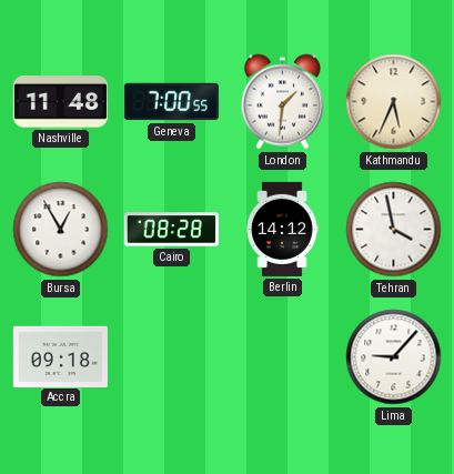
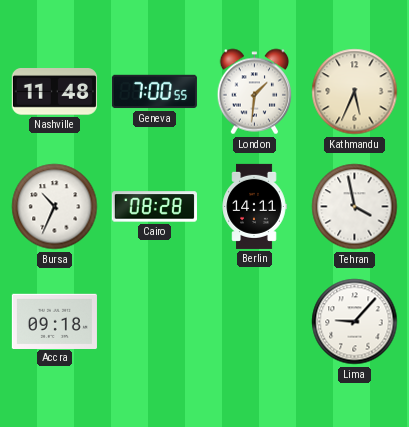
Bursa: 12:55 -> 10:34 (55, 207)
Berlin: 14:12 -> 14:11 (254, 206)
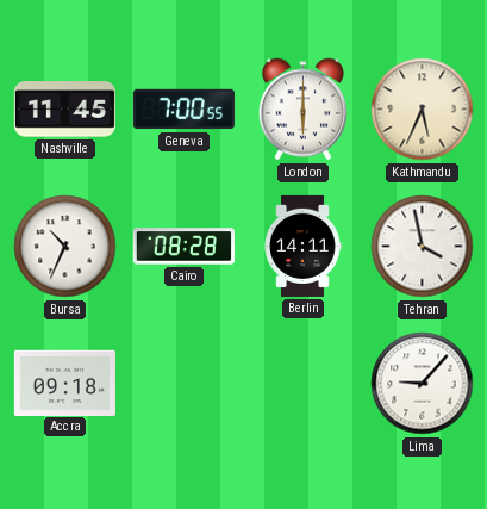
Nashville: 11:48 -> 11:45 (64, 110)
London: 1:31 -> 6:00 (304, 110)
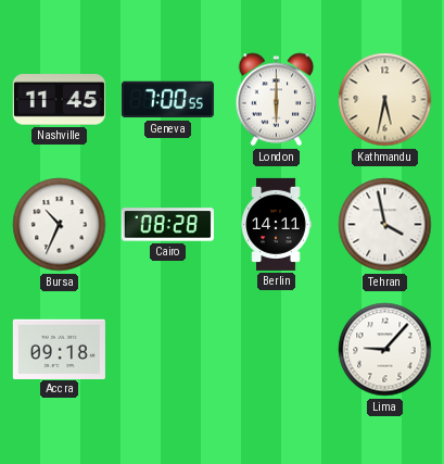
Kathmandu: 5:34 -> 5:32 (385, 100)
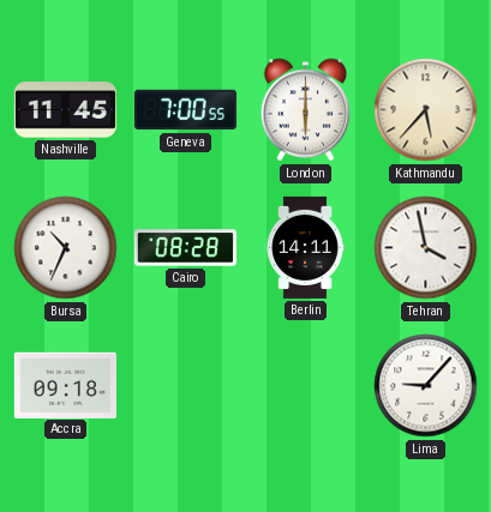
Kathmandu: 5:32 -> 5:37 (426, 110)
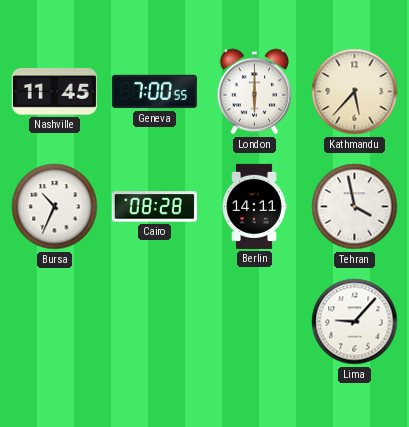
Accra: 09:18 -> none (65, 385)
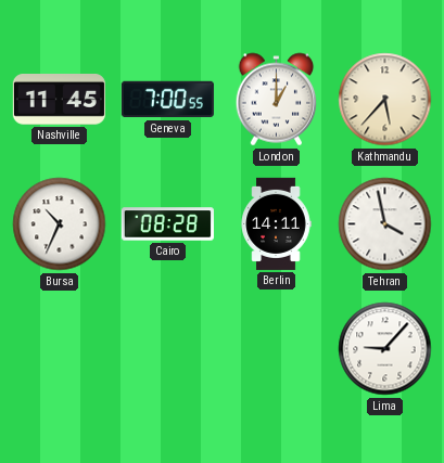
London: 6:00 -> 1:00 (277, 100)
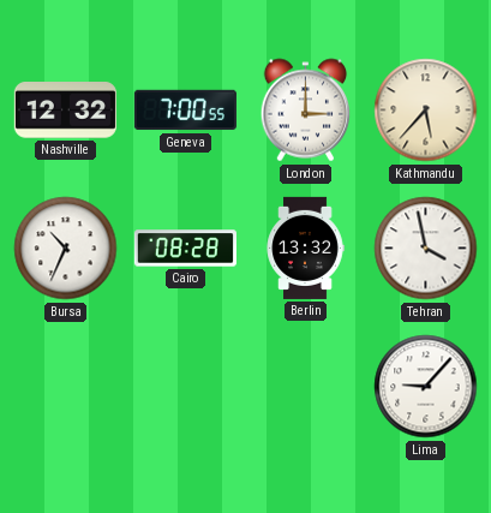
Nashville: 11:45 -> 12:32 (65, 111)
London: 1:00 -> 3:00 (306, 111)
Berlin: 14:11 -> 13:32 (305, 247)
